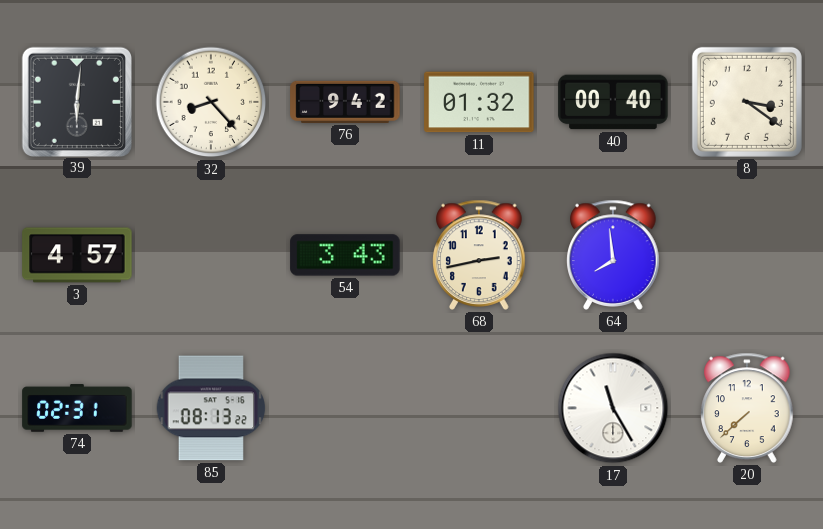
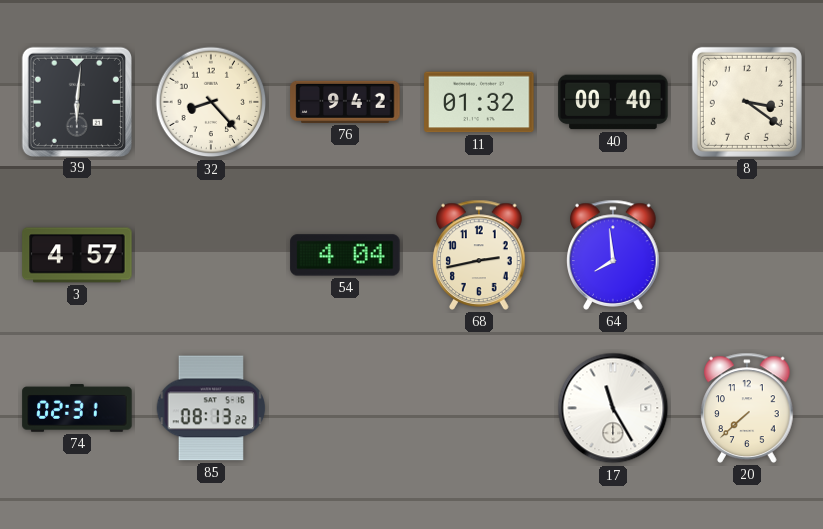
54: 3:43 -> 4:04 (345, 255)
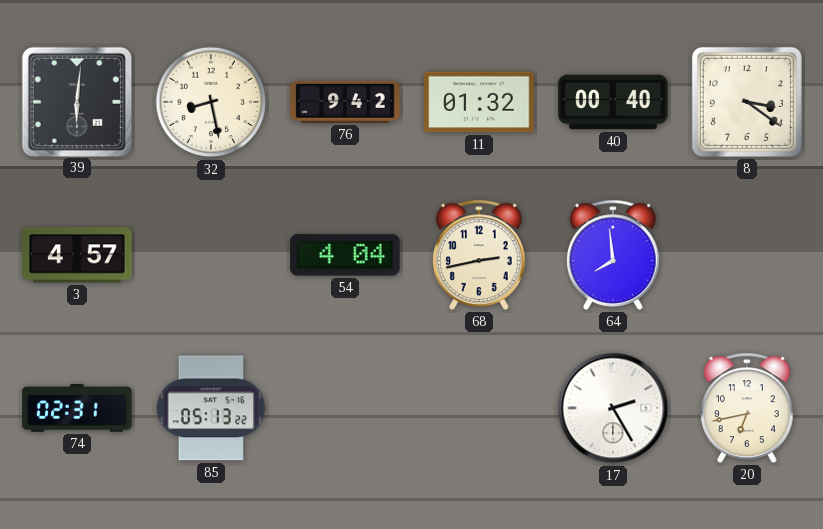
32: 8:23 -> 8:28 (211, 102)
85: 08:13 -> 05:13 (210, 408)
17: 11:25 -> 2:25 (613, 408)
20: 7:38 -> 6:43 (747, 408)
